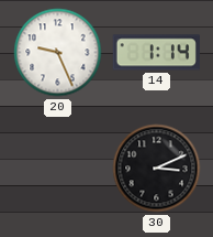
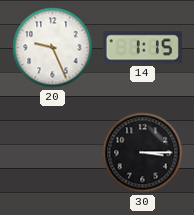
14: 1:14 -> 1:15 (142, 48)
30: 3:11 -> 3:15 (143, 153)
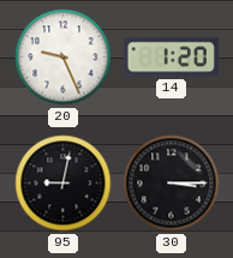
14: 1:15 -> 1:20 (171, 58)
95: none -> 9:02 (64, 184)
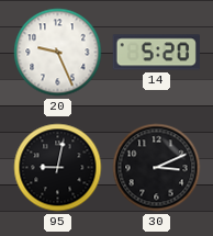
14: 1:20 -> 5:20 (156, 53)
30: 3:15 -> 3:11 (157, 168)
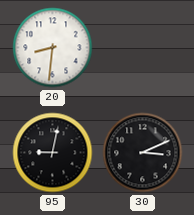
20: 9:26 -> 8:31 (53, 48)
14: 5:20 -> none (156, 53)
